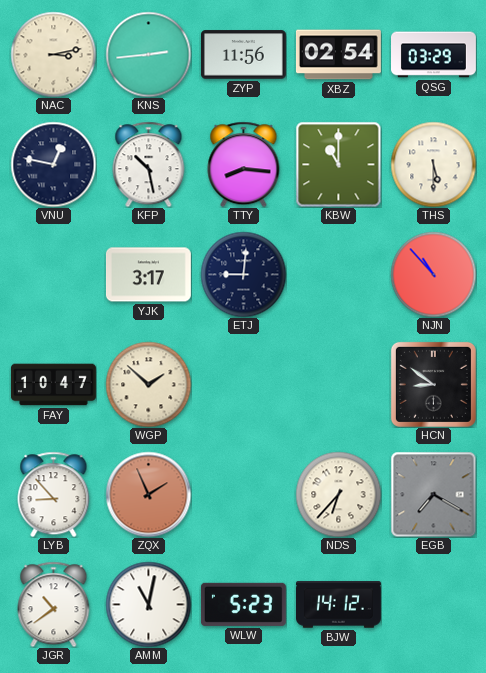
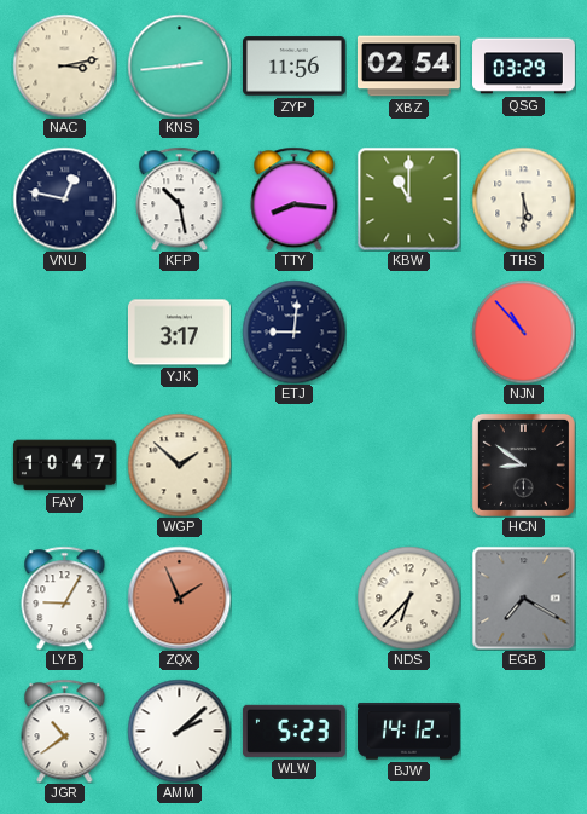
LYB: 8:53 -> 9:05 (65, 597)
AMM: 11:02 -> 2:08 (179, 731)
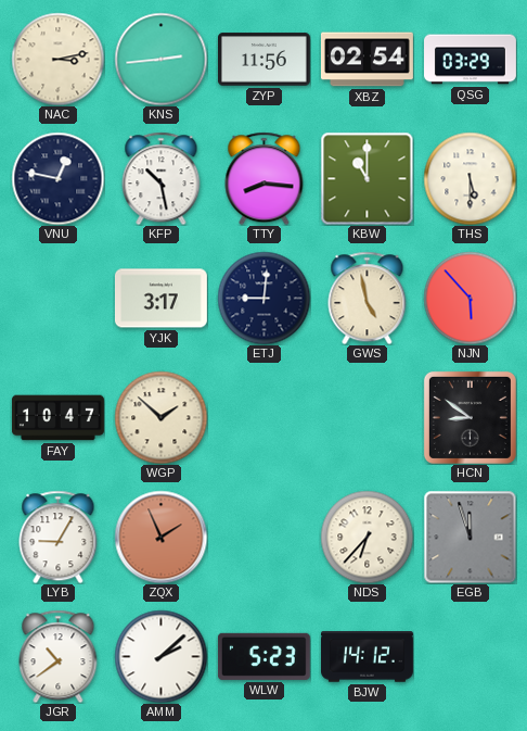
GWS: none -> 4:58 (368, 298)
NJN: 10:53 -> 5:53 (470, 298)
EGB: 7:20 -> 11:57 (470, 537)
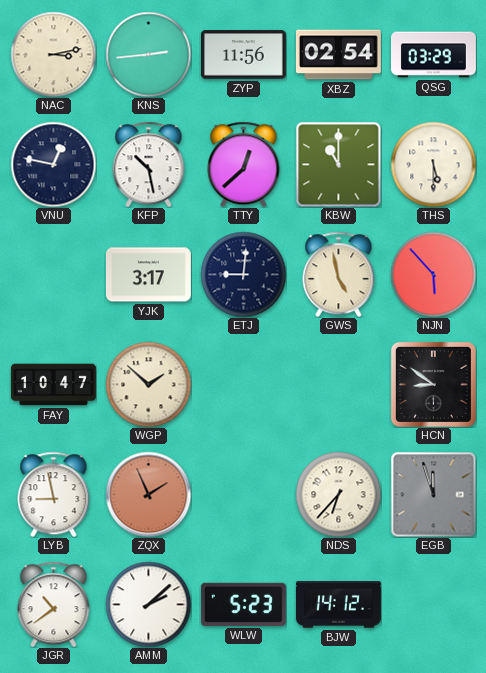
TTY: 8:16 -> 12:38 (244, 164)
LYB: 9:05 -> 8:58 (54, 494)
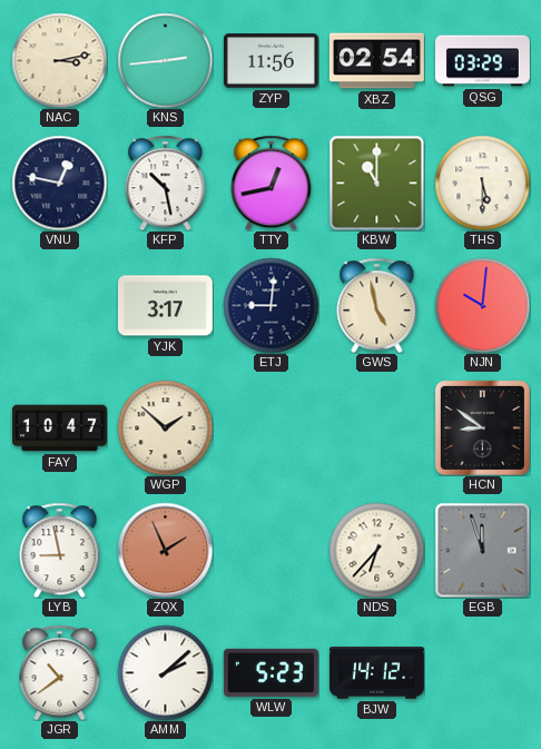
TTY: 12:38 -> 12:43 (272, 183)
NJN: 5:53 -> 10:01 (482, 305)
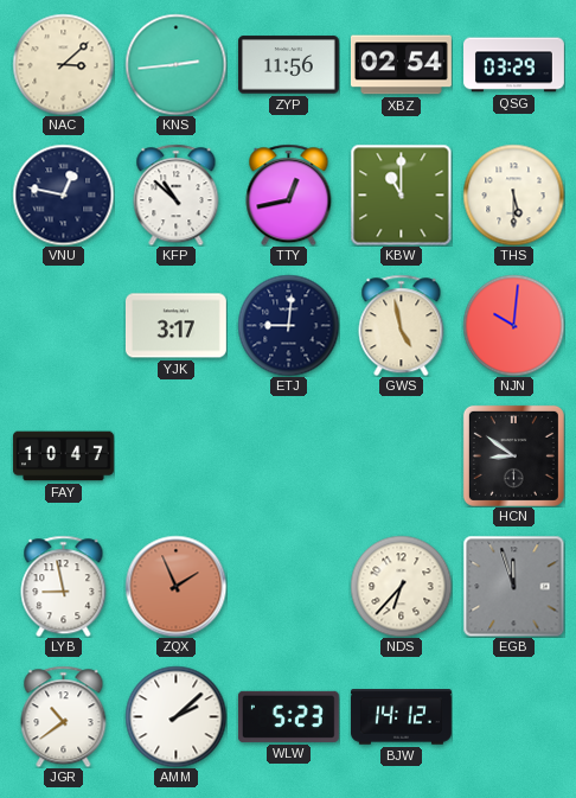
NAC: 3:13 -> 3:08 (63, 64)
KFP: 10:28 -> 10:52 (177, 194)
WGP: 1:52 -> none (165, 427)
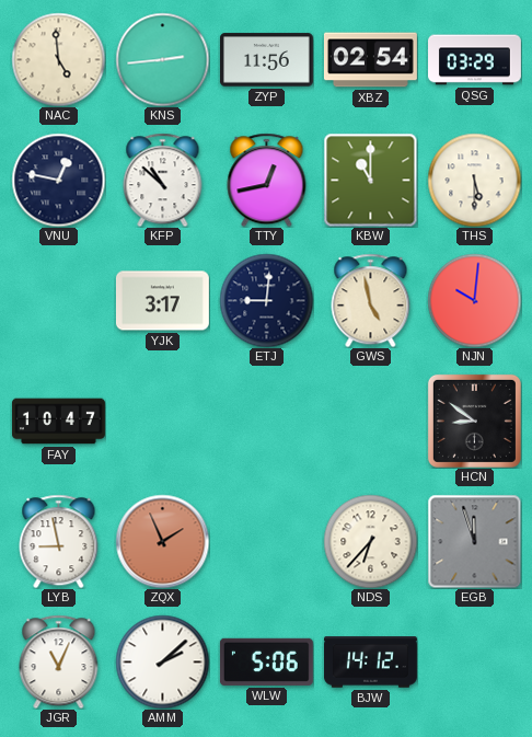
NAC: 3:08 -> 4:59 (58, 59)
JGR: 10:39 -> 11:04 (59, 661)
WLW: 5:23 -> 5:06 (266, 661)
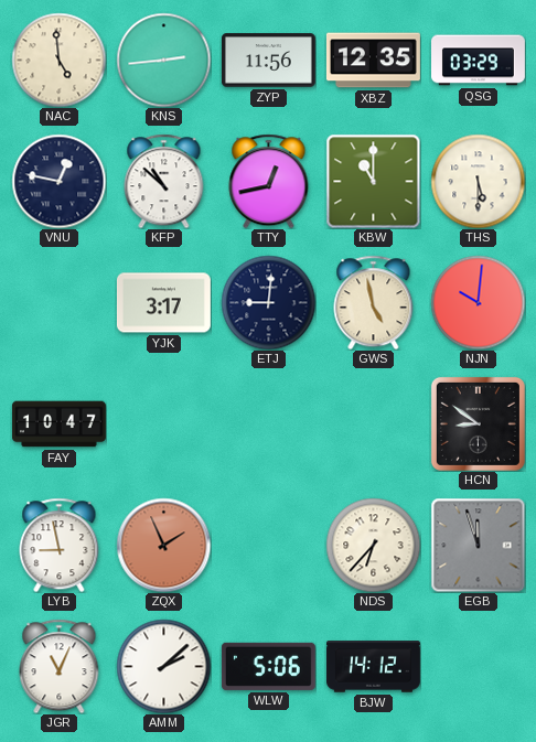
XBZ: 02:54 -> 12:35 (373, 61)
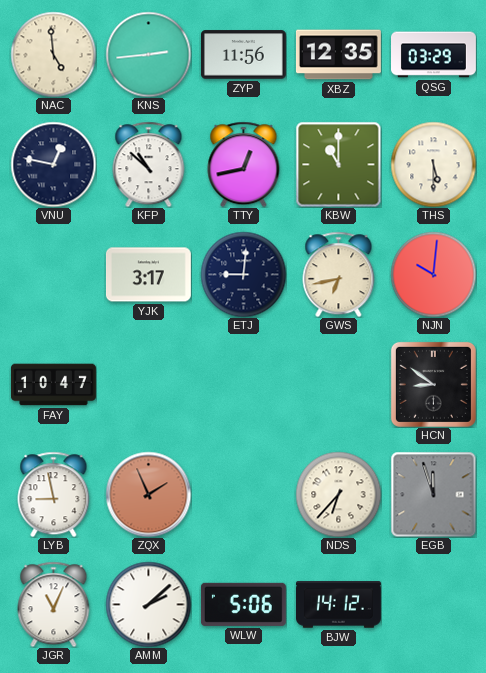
GWS: 4:58 -> 6:43 (339, 274)
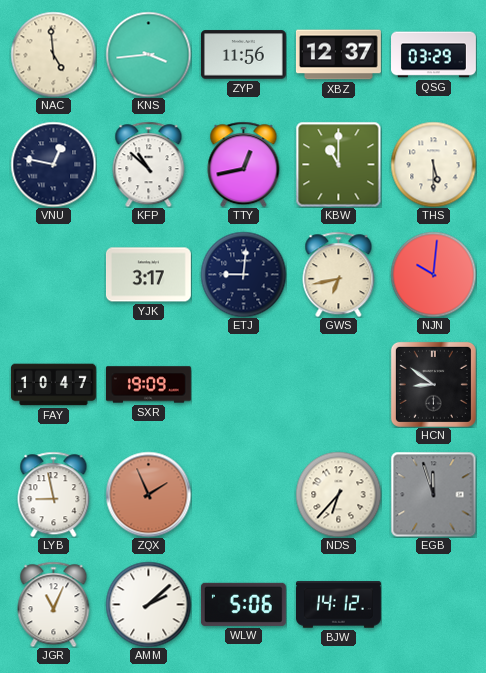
KNS: 2:44 -> 3:44 (148, 54)
XBZ: 12:35 -> 12:37 (338, 55)
SXR: none -> 19:09 (148, 385)
